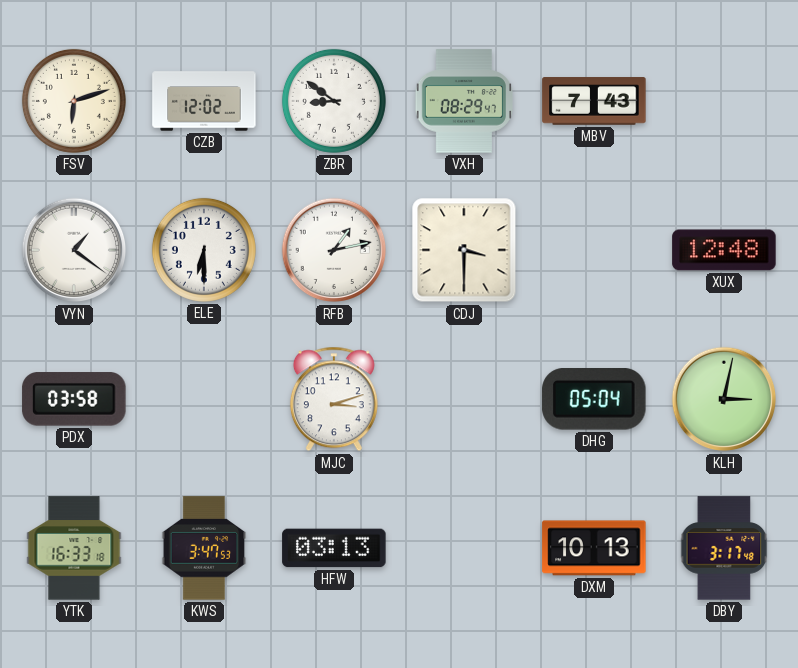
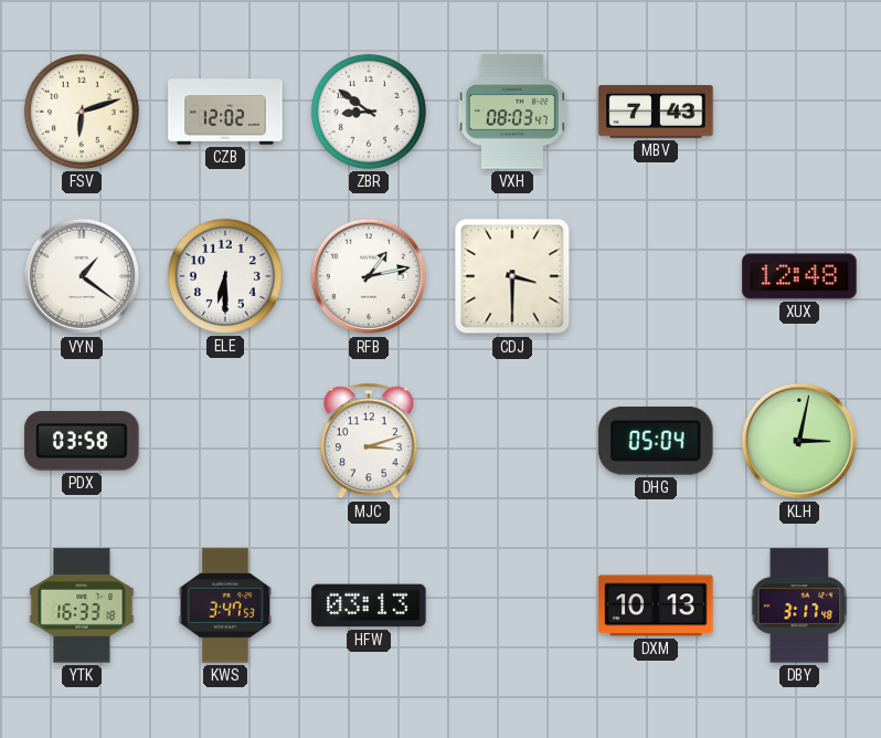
VXH: 08:29 -> 08:03 (511, 112)
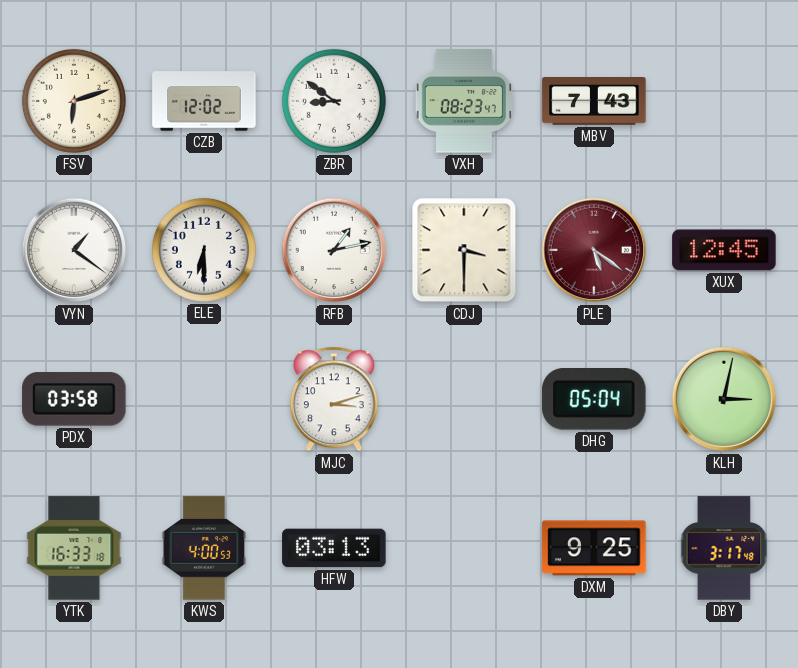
VXH: 08:03 -> 08:23 (463, 101)
PLE: none -> 5:21 (594, 250)
XUX: 12:48 -> 12:45 (724, 250)
KWS: 3:47 -> 4:00 (204, 548)
DXM: 10:13 -> 9:25 (594, 548)
